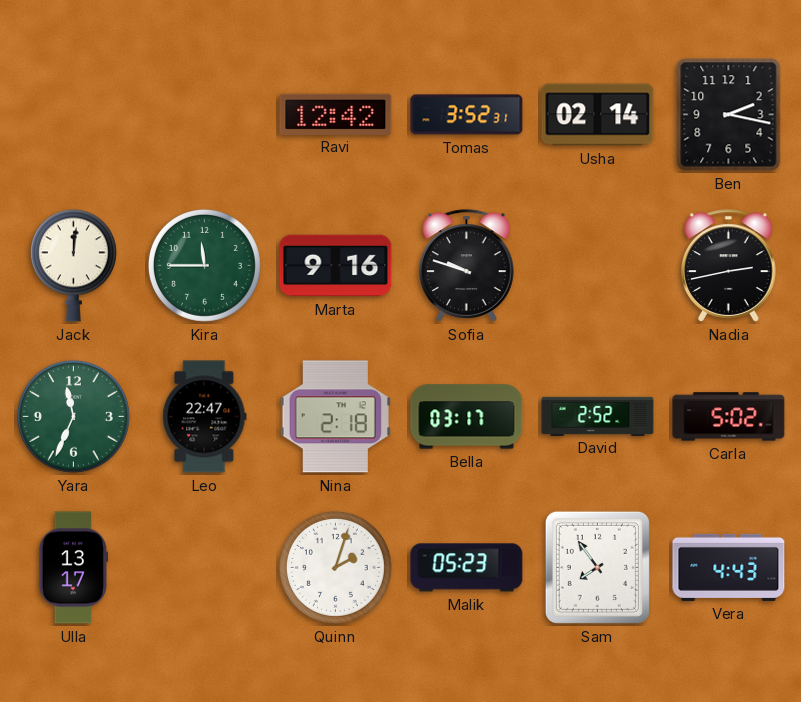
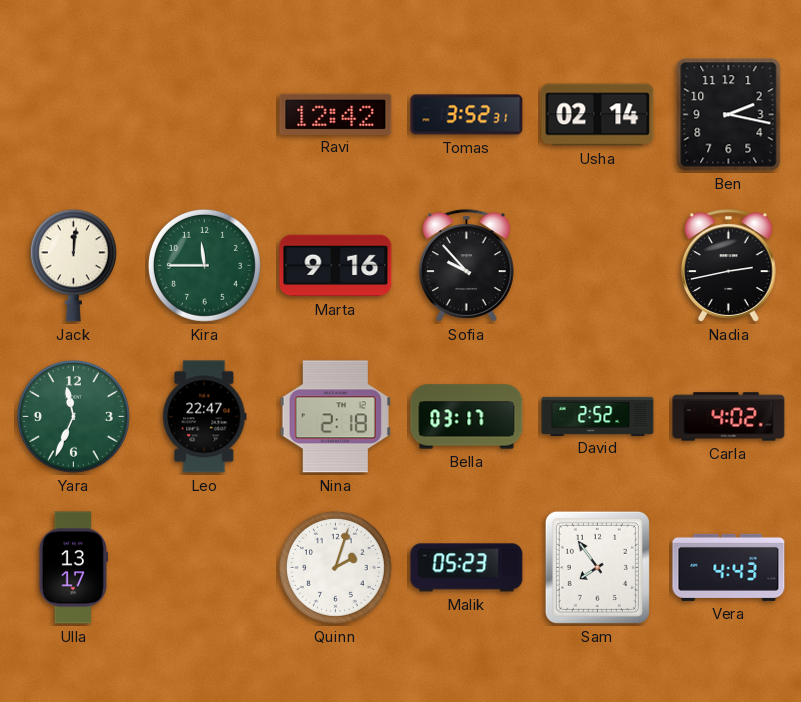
Sofia: 9:48 -> 9:53 (467, 266)
Carla: 5:02 -> 4:02 (729, 417)
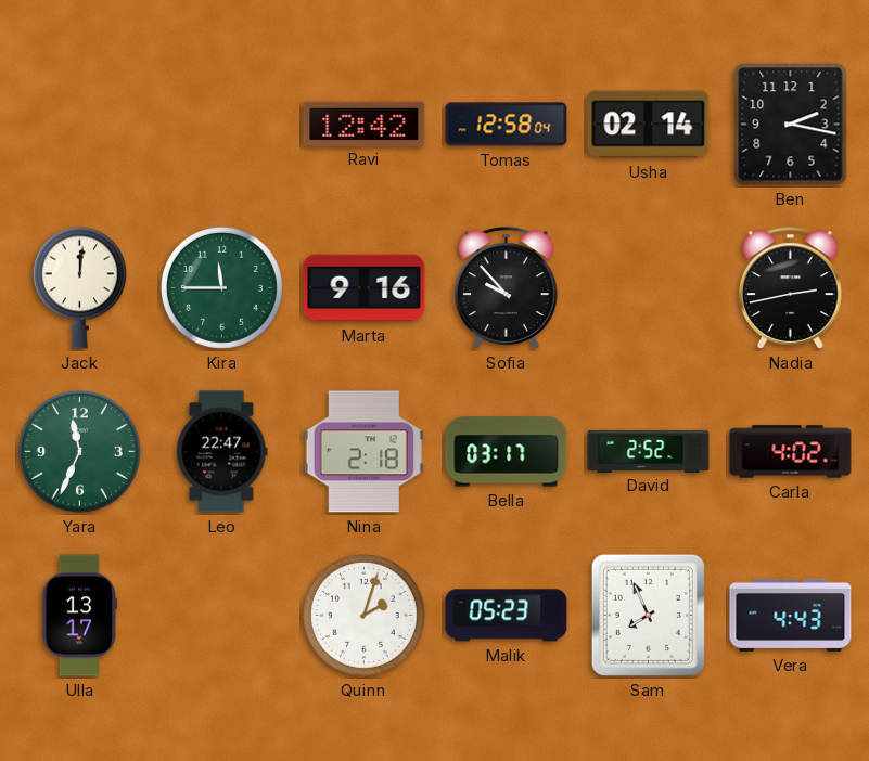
Tomas: 3:52 -> 12:58 (507, 125)
Sam: 7:54 -> 7:56 (648, 615)
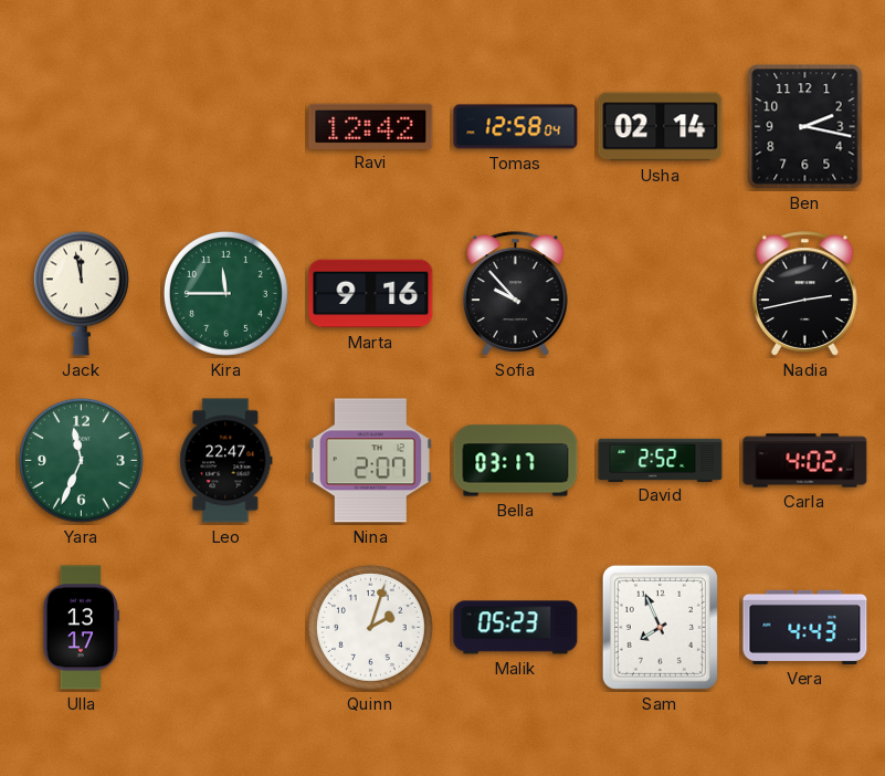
Jack: 12:01 -> 11:58 (81, 293)
Nina: 2:18 -> 2:07 (370, 461)
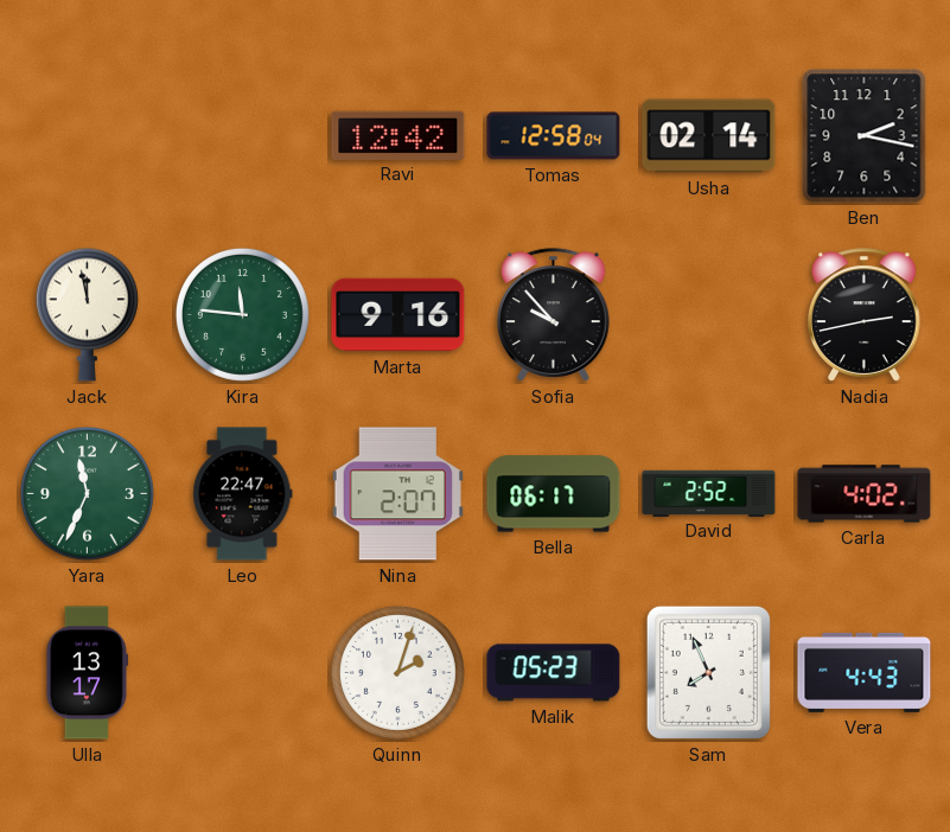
Kira: 11:45 -> 11:46 (242, 314)
Bella: 03:17 -> 06:17 (554, 494)
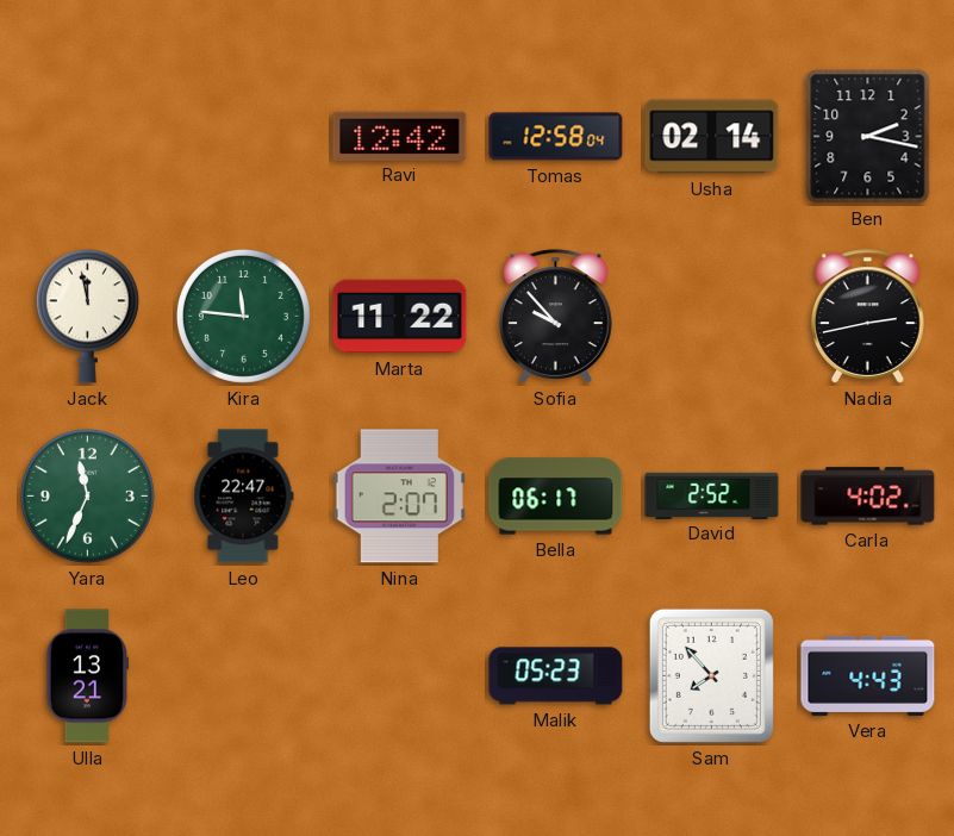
Marta: 9:16 -> 11:22 (400, 317)
Ulla: 13:17 -> 13:21 (87, 676)
Quinn: 2:03 -> none (397, 672)
Sam: 7:56 -> 7:53 (711, 675)
